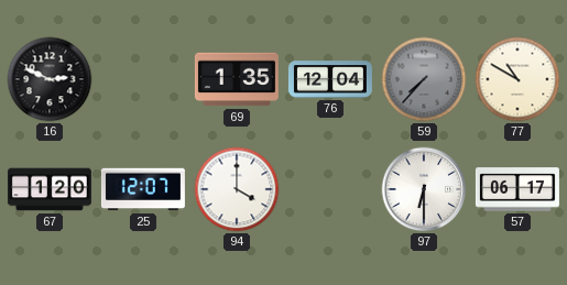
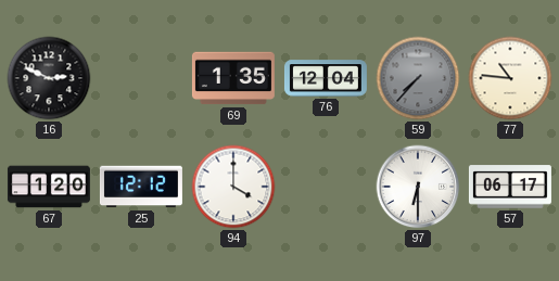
77: 10:50 -> 10:46 (510, 78)
25: 12:07 -> 12:12 (141, 187)
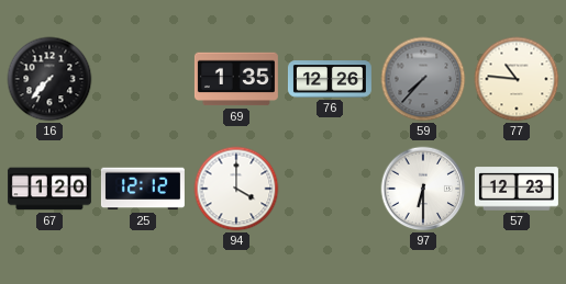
16: 2:49 -> 7:37 (49, 79)
76: 12:04 -> 12:26 (330, 79)
57: 06:17 -> 12:23 (517, 189)
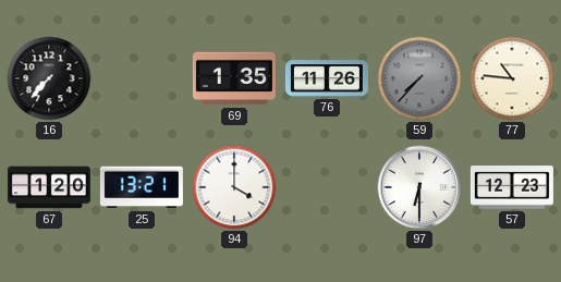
76: 12:26 -> 11:26 (327, 78)
25: 12:12 -> 13:21 (142, 187)
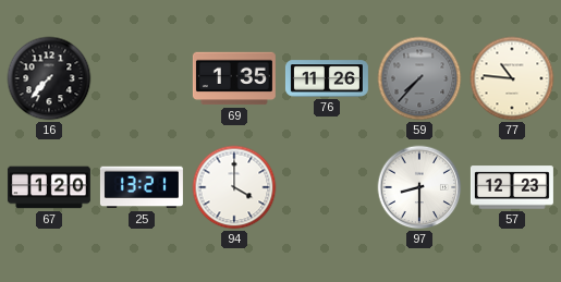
97: 6:30 -> 8:30 (419, 187)
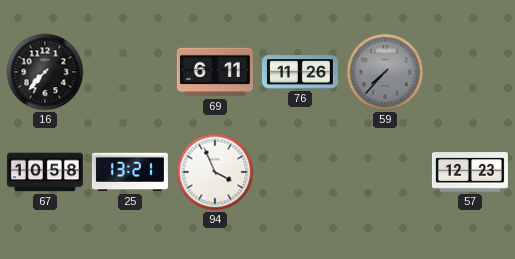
69: 1:35 -> 6:11 (215, 72)
77: 10:46 -> none (512, 78)
67: 1:20 -> 10:58 (45, 172)
94: 4:00 -> 3:56 (215, 172)
97: 8:30 -> none (419, 187)
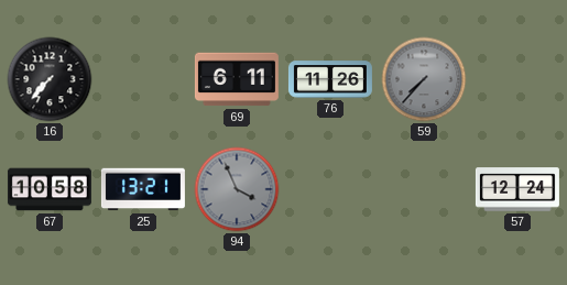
94 dial: white -> grey (237, 189)
57: 12:23 -> 12:24 (517, 189)
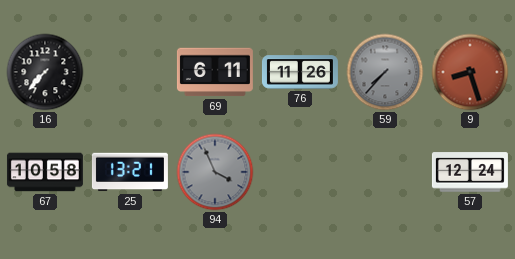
9: none -> 8:27 (470, 72)
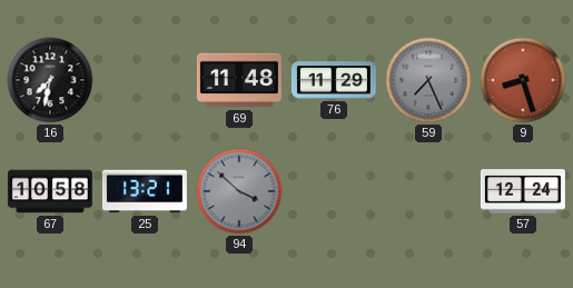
16: 7:37 -> 7:32 (50, 80)
69: 6:11 -> 11:48 (239, 80)
76: 11:26 -> 11:29 (334, 80)
59: 7:37 -> 7:26 (428, 80)
94: 3:56 -> 3:52 (239, 191)
